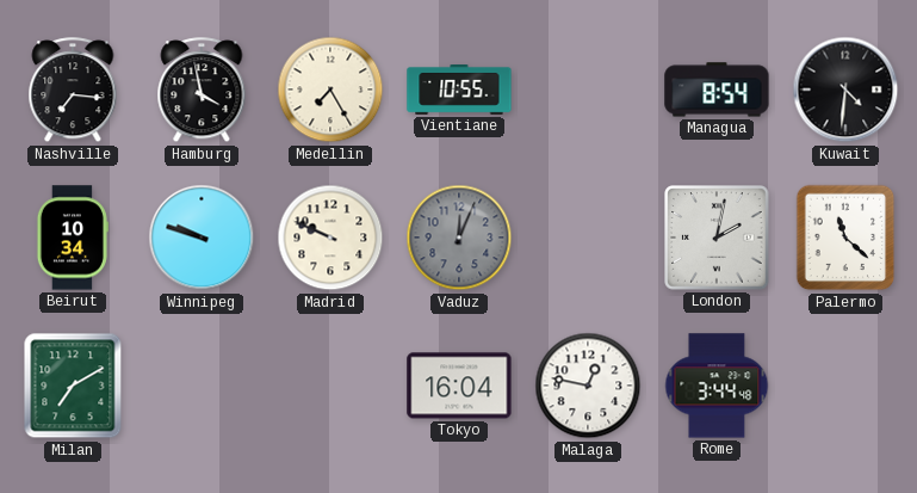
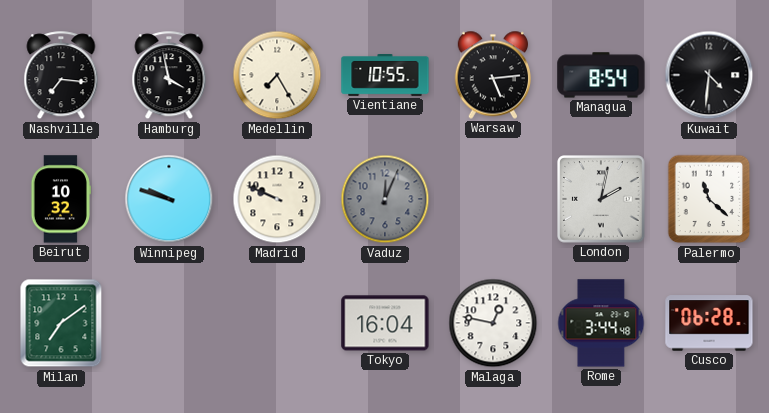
Warsaw: none -> 5:14 (492, 75)
Beirut: 10:34 -> 10:32 (60, 199)
Milan: 7:10 -> 7:09 (61, 323)
Cusco: none -> 06:28 (709, 323)
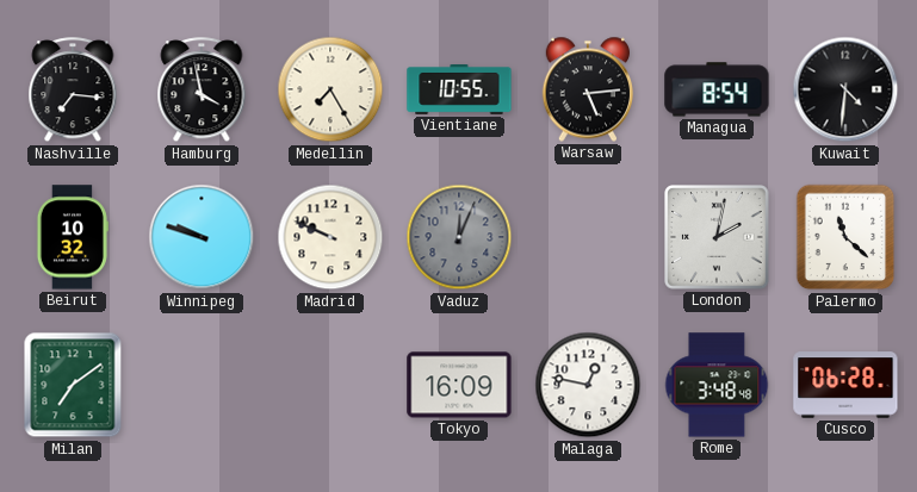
Tokyo: 16:04 -> 16:09 (459, 385)
Rome: 3:44 -> 3:48 (717, 385)
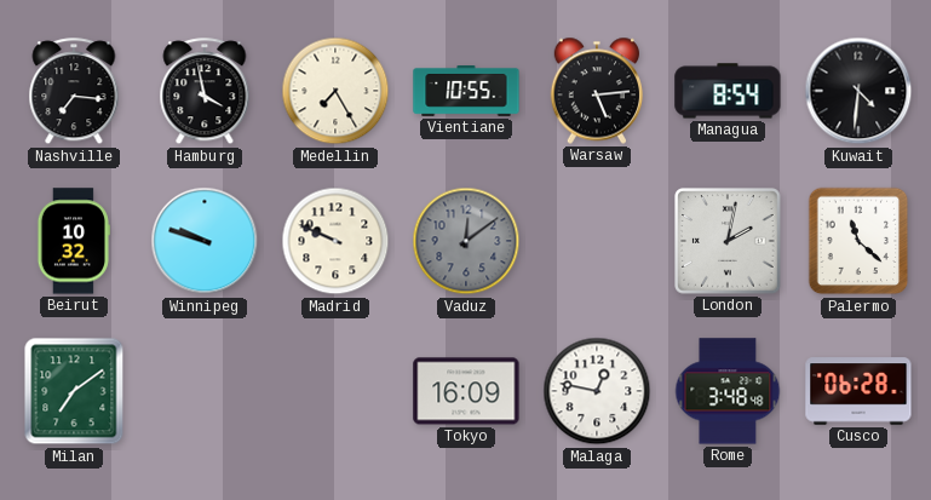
Vaduz: 12:04 -> 12:09 (466, 241)
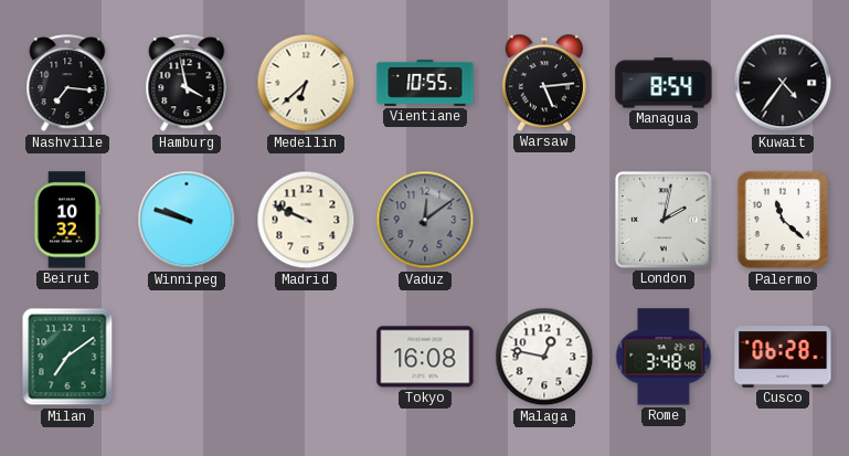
Medellin: 7:25 -> 6:38 (306, 83)
Kuwait: 4:31 -> 4:36 (783, 83)
Tokyo: 16:09 -> 16:08 (425, 357)
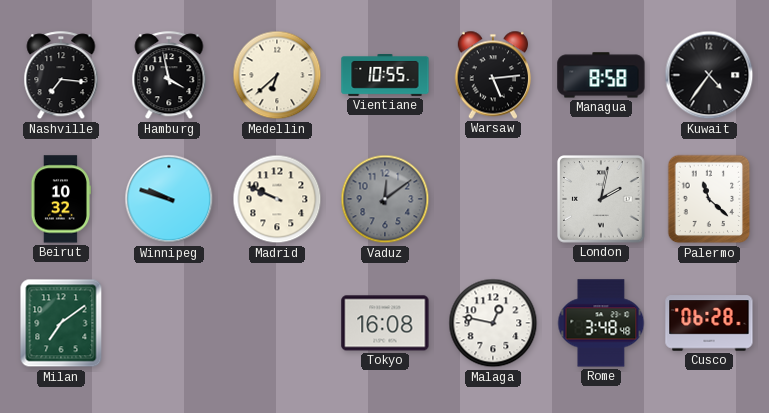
Managua: 8:54 -> 8:58 (601, 75)
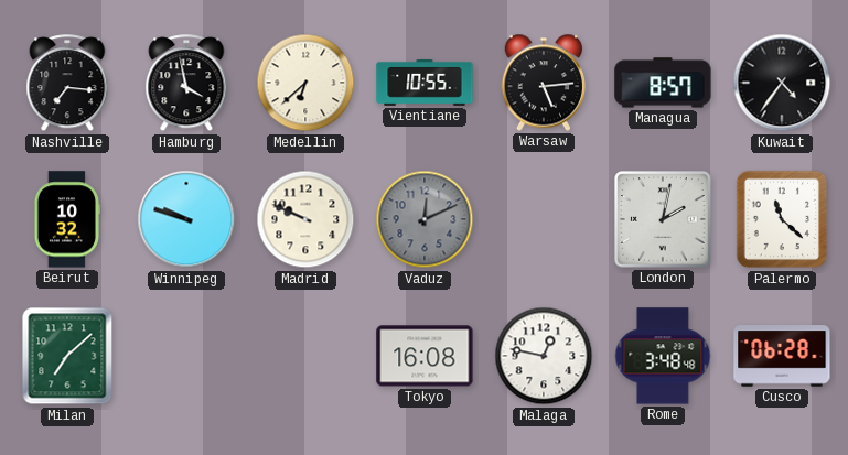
Managua: 8:58 -> 8:57 (663, 83)
Vaduz: 12:09 -> 12:11 (425, 219)
Milan: 7:09 -> 7:08 (67, 356)
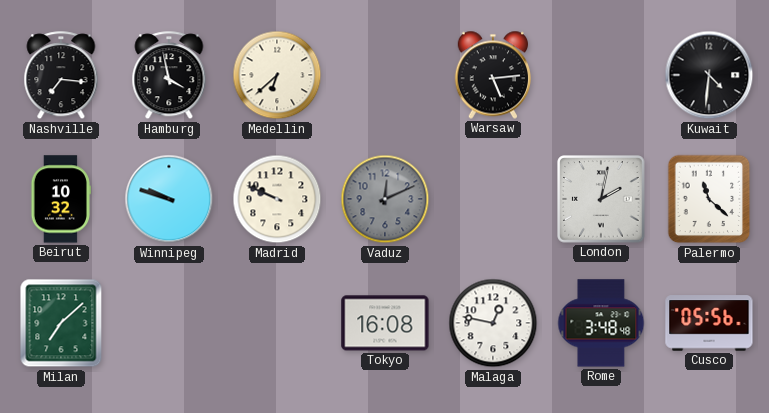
Vientiane: 10:55 -> none (425, 84)
Managua: 8:57 -> none (663, 83)
Kuwait: 4:36 -> 4:31 (709, 75)
Cusco: 06:28 -> 05:56 (709, 323)
